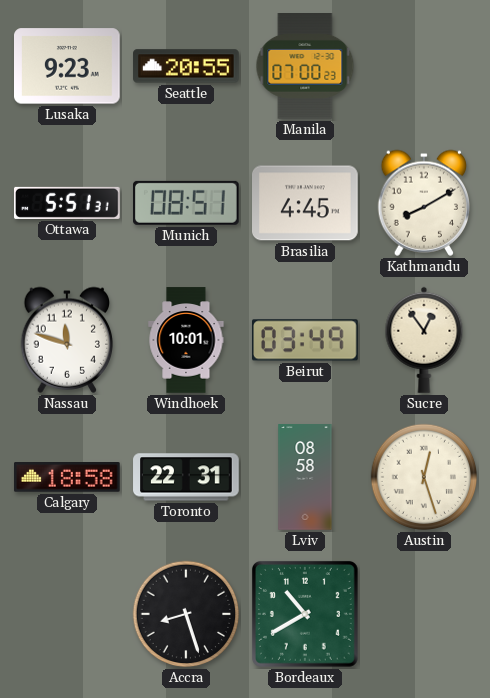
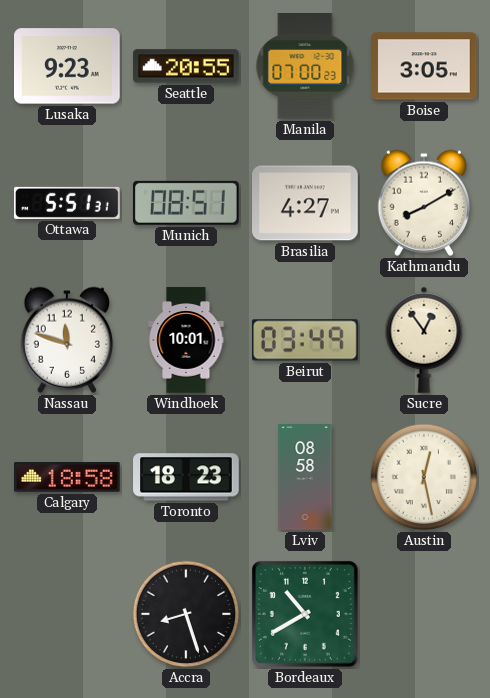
Boise: none -> 3:05 (425, 66)
Brasilia: 4:45 -> 4:27 (306, 203)
Toronto: 22:31 -> 18:23 (186, 477)
Austin: 12:27 -> 12:28 (424, 477)
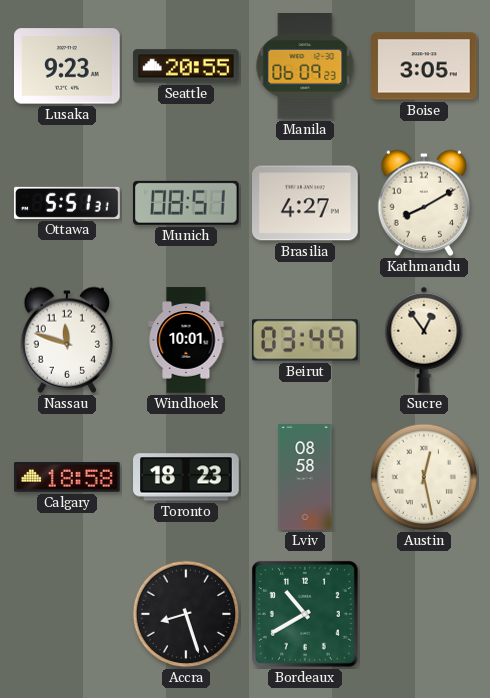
Manila: 07:00 -> 06:09 (305, 67)
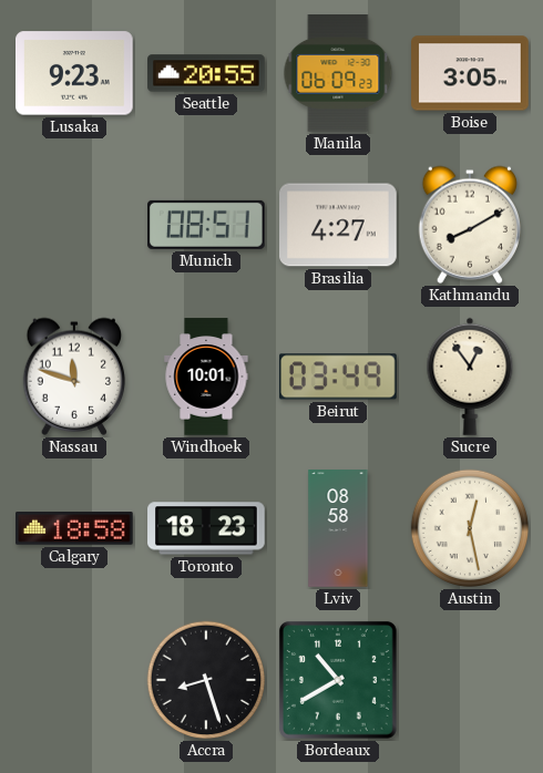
Ottawa: 5:51 -> none (67, 203)
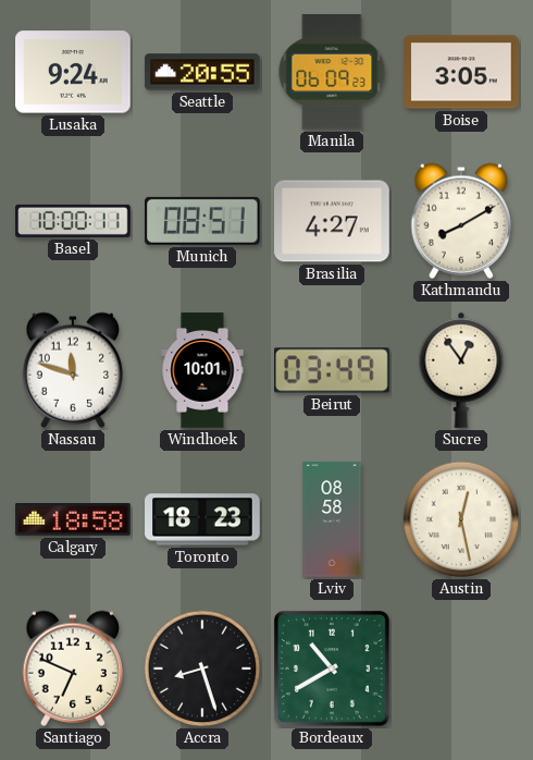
Lusaka: 9:23 -> 9:24 (74, 72)
Basel: none -> 10:00 (73, 221)
Santiago: none -> 6:49 (73, 669)
